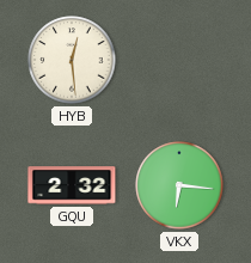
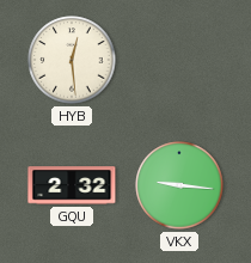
VKX: 6:16 -> 9:16 (179, 185)
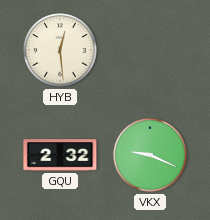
VKX: 9:16 -> 9:19 (150, 155)
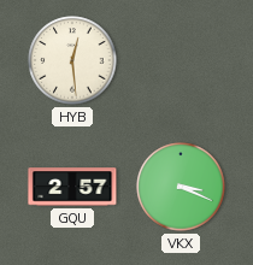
GQU: 2:32 -> 2:57 (72, 187)
VKX: 9:19 -> 3:19 (181, 187)
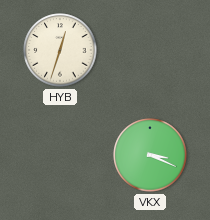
HYB: 12:29 -> 12:33 (60, 50)
GQU: 2:57 -> none (72, 187)
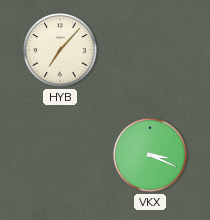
HYB: 12:33 -> 7:07 (60, 50)
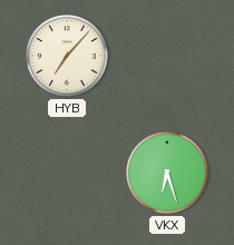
VKX: 3:19 -> 6:27 (167, 173)
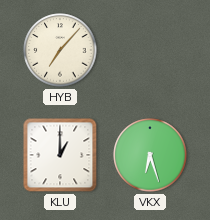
KLU: none -> 1:00 (60, 155)
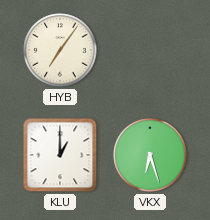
HYB: 7:07 -> 7:06 (60, 50)
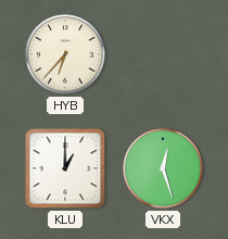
HYB: 7:06 -> 6:37 (65, 54)
VKX: 6:27 -> 12:27 (163, 168)
